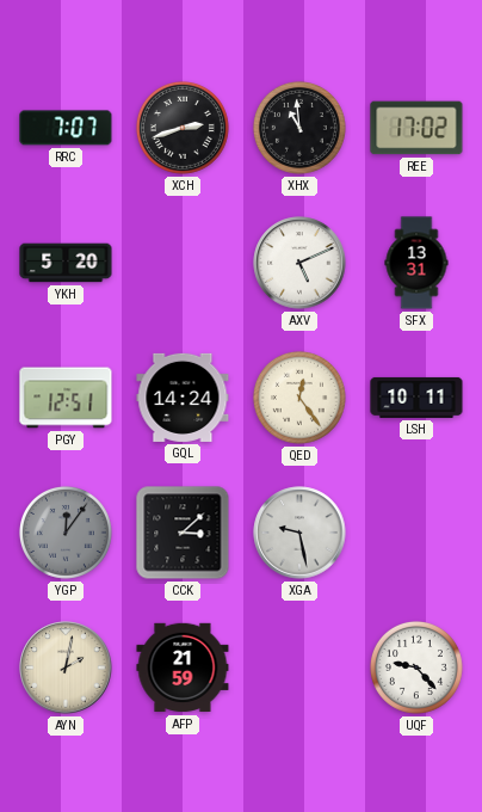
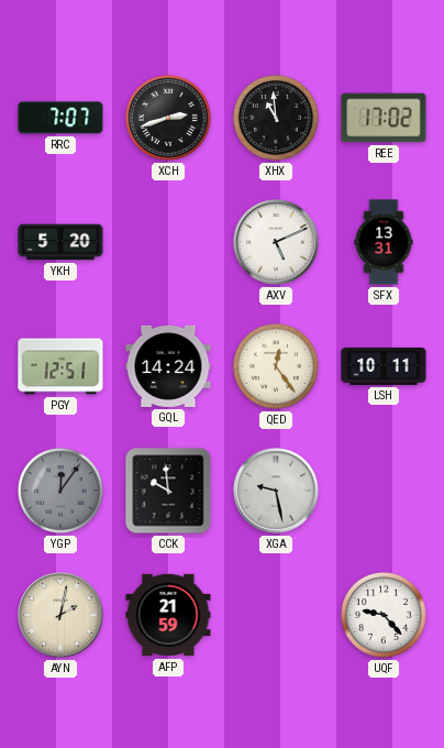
CCK: 3:08 -> 9:59 (168, 491)
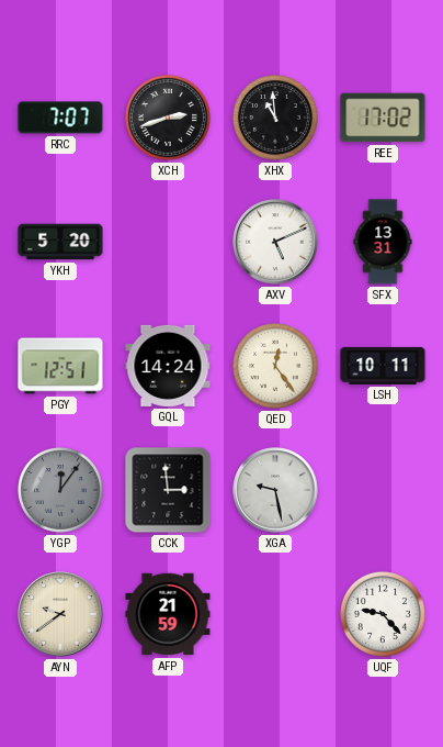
CCK: 9:59 -> 2:59 (168, 490)
AYN: 2:02 -> 9:39 (60, 614)
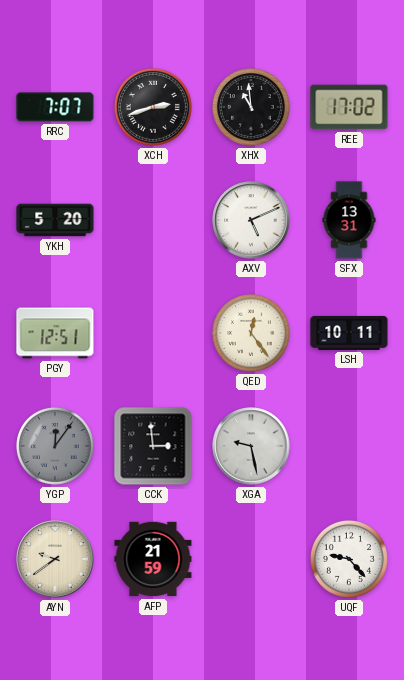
GQL: 14:24 -> none (168, 366)
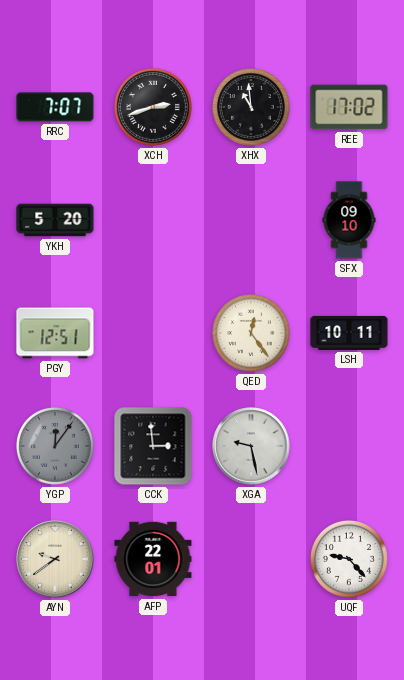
AXV: 5:11 -> none (251, 220)
SFX: 13:31 -> 09:10 (349, 220)
AFP: 21:59 -> 22:01 (153, 559)
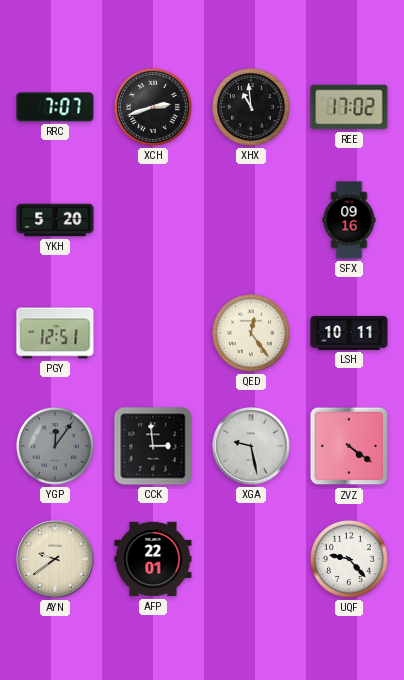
SFX: 09:10 -> 09:16 (349, 220)
ZVZ: none -> 4:21 (349, 446)
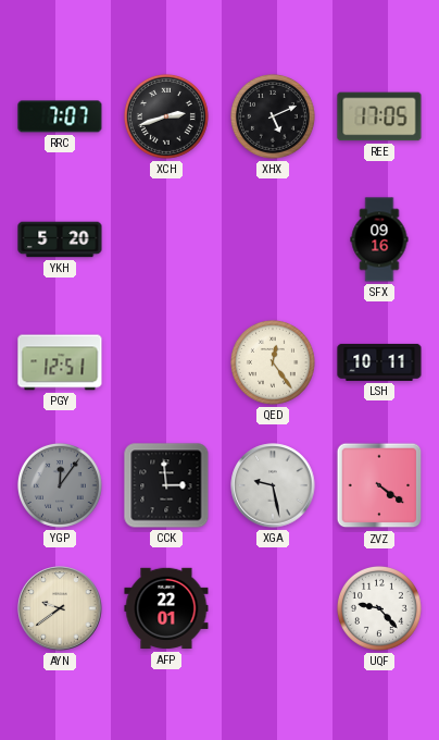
XHX: 10:59 -> 5:11 (273, 116)
REE: 17:02 -> 17:05 (379, 116)
